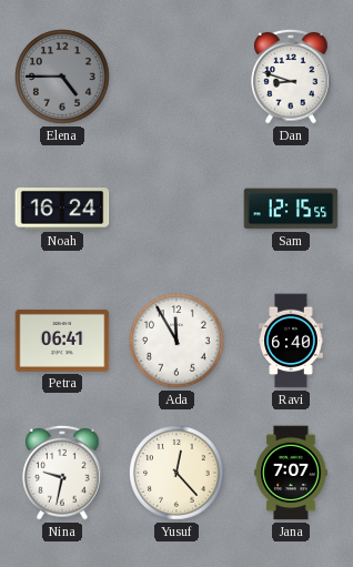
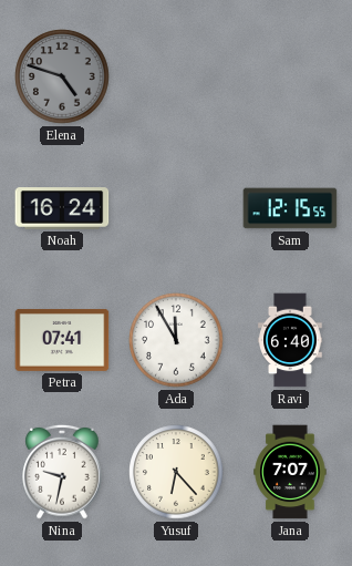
Elena: 4:45 -> 4:48 (62, 76)
Dan: 8:48 -> none (291, 77)
Petra: 06:41 -> 07:41 (62, 340)
Yusuf: 12:23 -> 6:23 (176, 472)
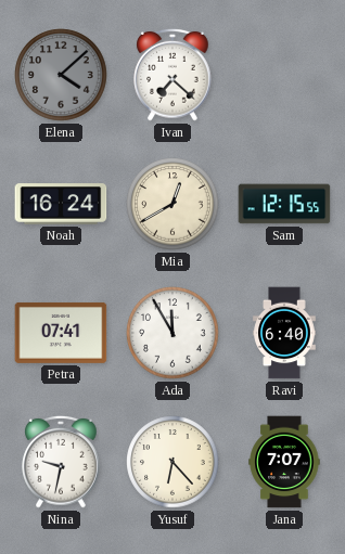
Elena: 4:48 -> 4:08 (61, 75)
Ivan: none -> 7:22 (173, 75)
Mia: none -> 12:40 (173, 204)
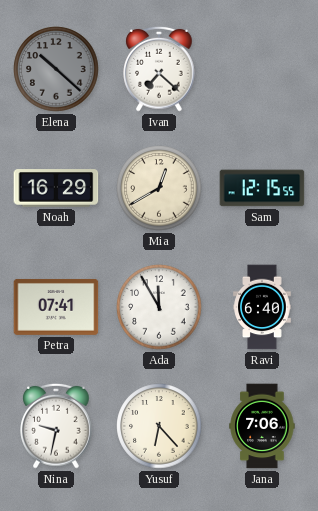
Elena: 4:08 -> 10:22 (56, 69)
Noah: 16:24 -> 16:29 (56, 188)
Jana: 7:07 -> 7:06 (262, 426)
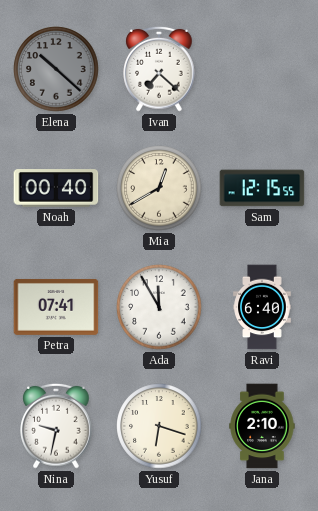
Noah: 16:29 -> 00:40 (56, 188)
Yusuf: 6:23 -> 6:18 (159, 426)
Jana: 7:06 -> 2:10 (262, 426)
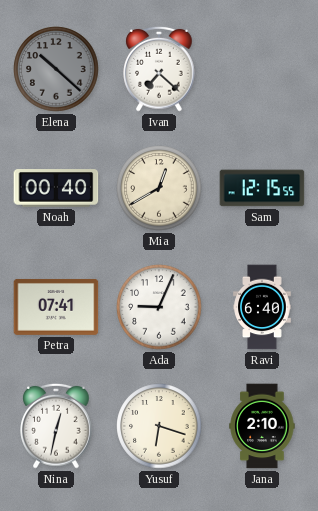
Ada: 11:55 -> 9:04 (159, 307)
Nina: 9:32 -> 12:32 (56, 426)
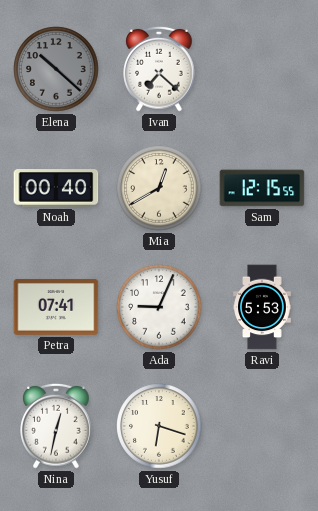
Ravi: 6:40 -> 5:53 (262, 307)
Jana: 2:10 -> none (262, 426)
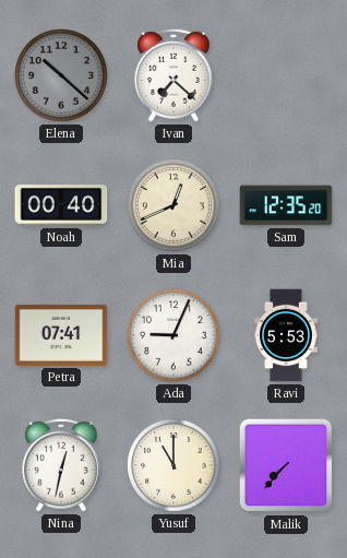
Mia: 12:40 -> 12:41 (174, 205)
Sam: 12:15 -> 12:35 (286, 205)
Yusuf: 6:18 -> 11:00 (174, 465)
Malik: none -> 7:37 (286, 465)
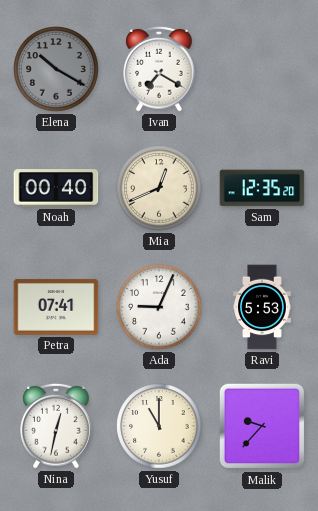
Elena: 10:22 -> 10:20 (56, 69)
Ivan: 7:22 -> 7:20 (159, 69)
Malik: 7:37 -> 9:37 (262, 426)
